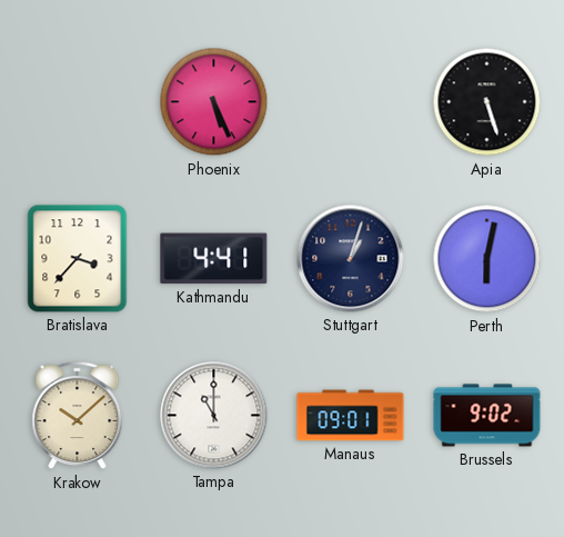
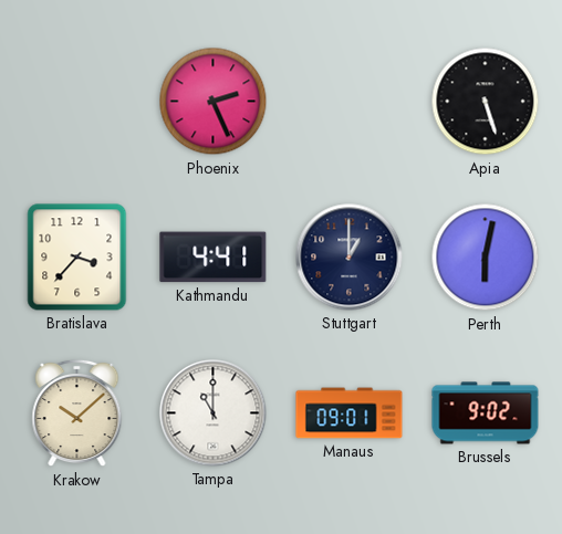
Phoenix: 5:26 -> 2:26 (214, 102)
Stuttgart: 1:03 -> 1:00 (350, 258)
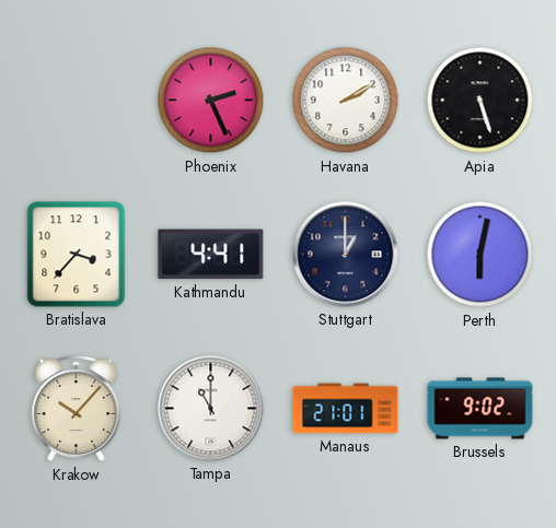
Havana: none -> 2:10 (346, 101)
Krakow: 10:08 -> 10:07 (77, 409)
Manaus: 09:01 -> 21:01 (346, 409)
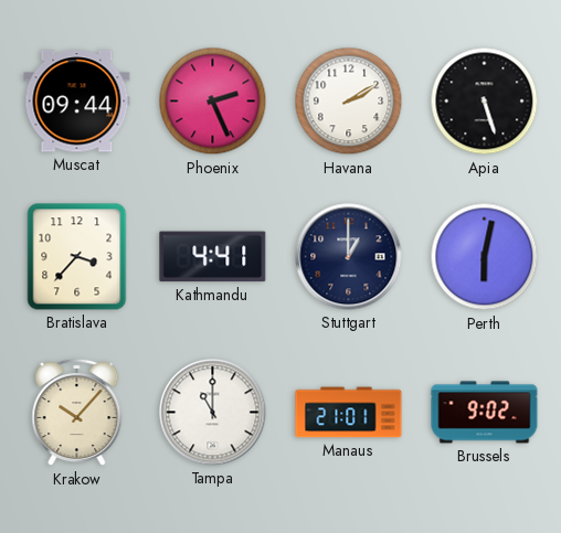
Muscat: none -> 09:44 (77, 102)
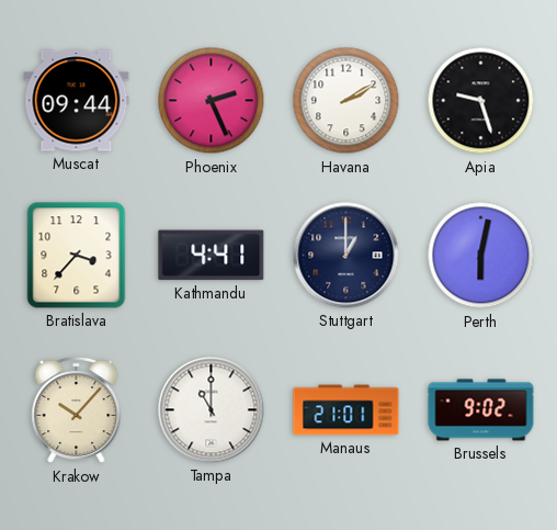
Apia: 5:27 -> 9:27 (481, 101)
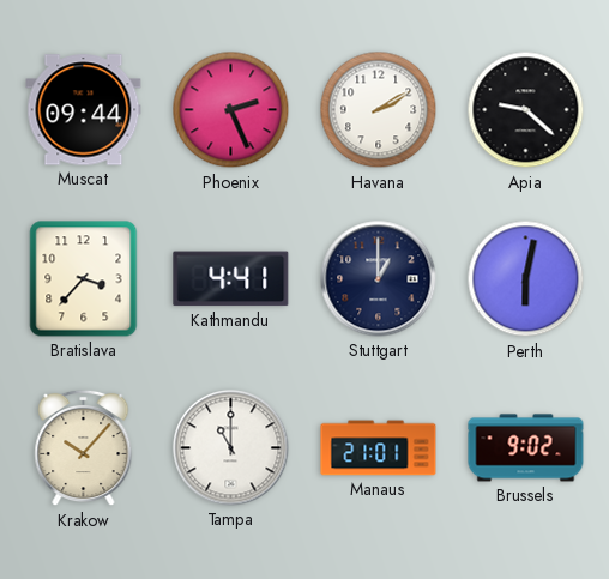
Apia: 9:27 -> 9:22 (526, 110)
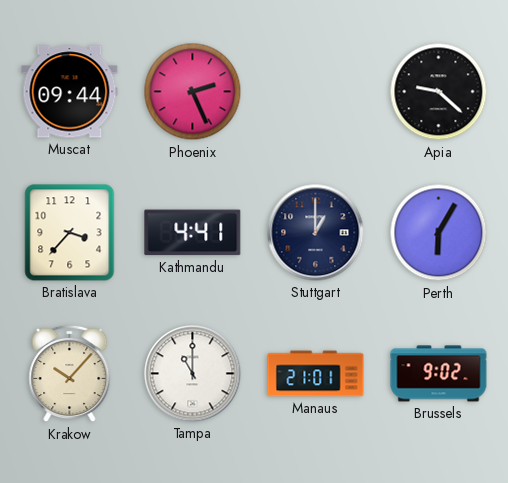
Havana: 2:10 -> none (379, 110)
Perth: 6:02 -> 6:05 (439, 233)
